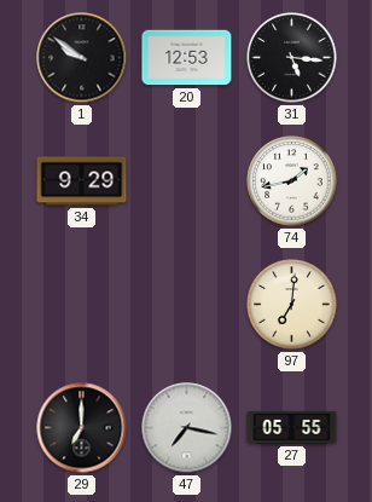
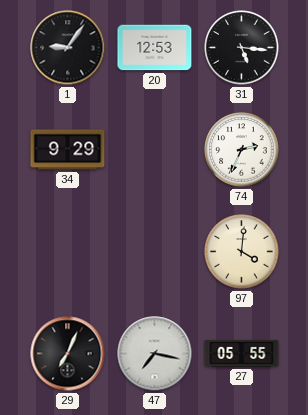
1: 9:51 -> 9:06 (68, 48)
74: 1:43 -> 2:34 (242, 150)
97: 7:01 -> 4:01 (242, 252)
29: 7:00 -> 7:04 (68, 354)
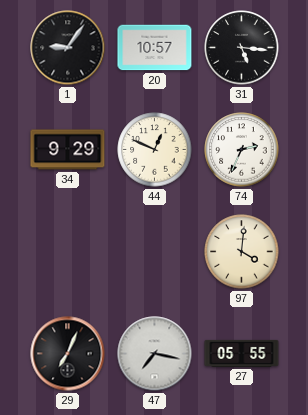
20: 12:53 -> 10:57 (155, 48)
44: none -> 12:49 (155, 150)
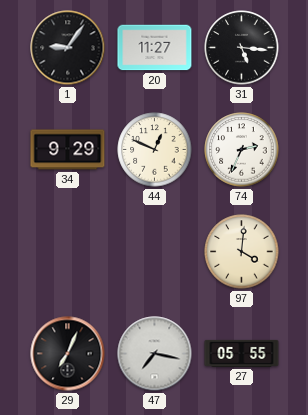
20: 10:57 -> 11:27 (155, 48)
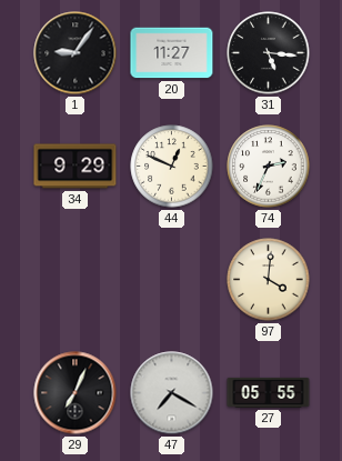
47: 7:17 -> 7:20 (172, 393)
